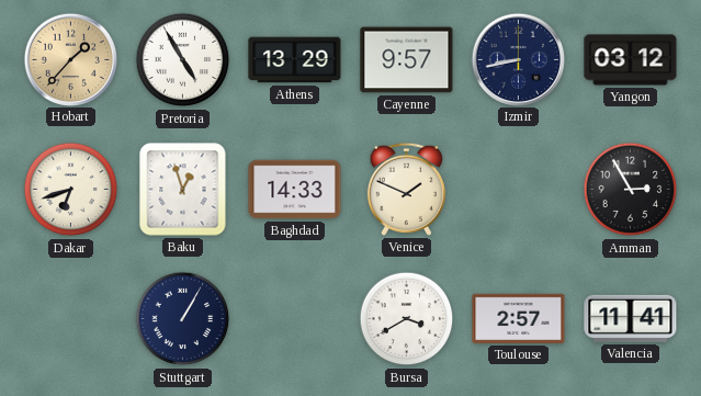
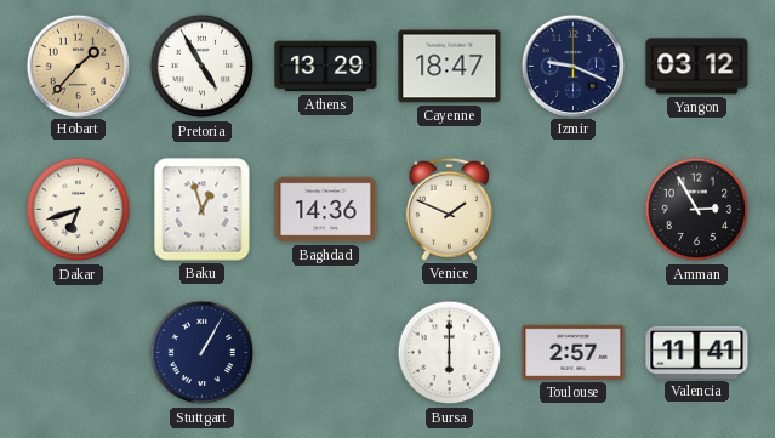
Cayenne: 9:57 -> 18:47 (450, 67)
Izmir: 8:43 -> 9:19 (572, 66)
Baghdad: 14:33 -> 14:36 (326, 210)
Bursa: 3:40 -> 6:00 (450, 353)
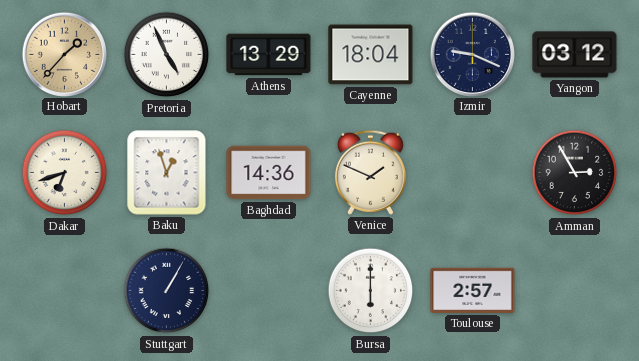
Pretoria: 4:55 -> 4:56 (167, 55)
Cayenne: 18:47 -> 18:04 (371, 55)
Valencia: 11:41 -> none (697, 352)
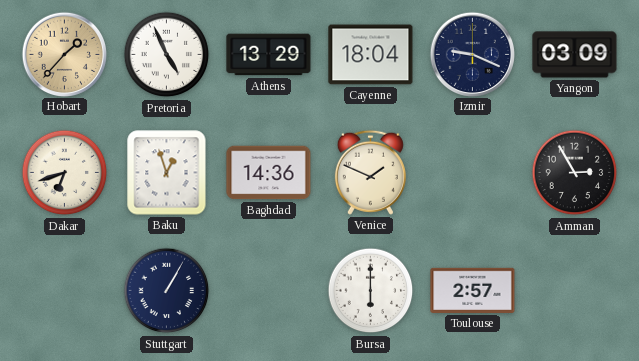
Yangon: 03:12 -> 03:09 (575, 55)
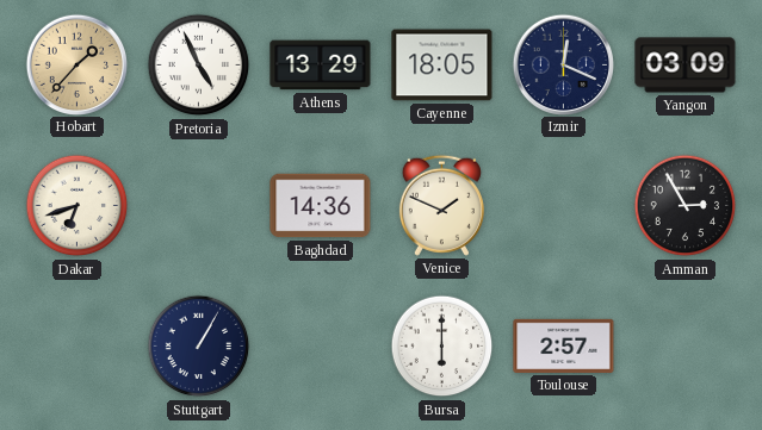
Cayenne: 18:04 -> 18:05 (442, 66)
Izmir: 9:19 -> 12:19 (563, 64)
Baku: 12:57 -> none (167, 173)
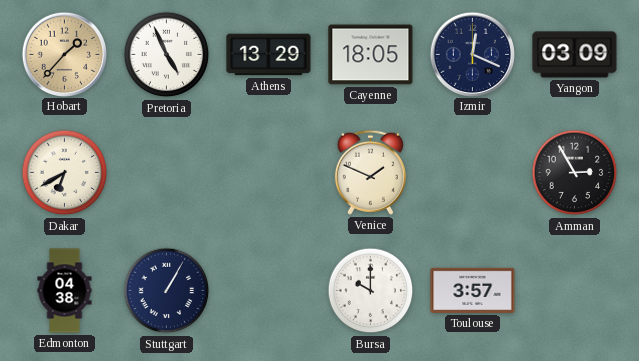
Dakar: 6:42 -> 6:40 (65, 173)
Baghdad: 14:36 -> none (321, 206)
Edmonton: none -> 04:38 (65, 291)
Bursa: 6:00 -> 10:00 (371, 291)
Toulouse: 2:57 -> 3:57 (473, 290)
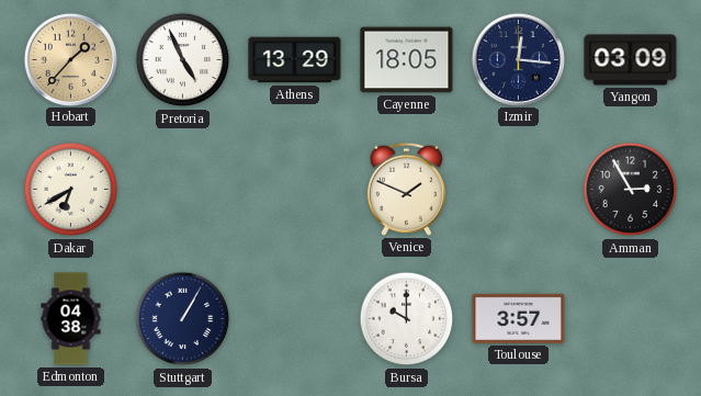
Izmir: 12:19 -> 12:16 (518, 59)
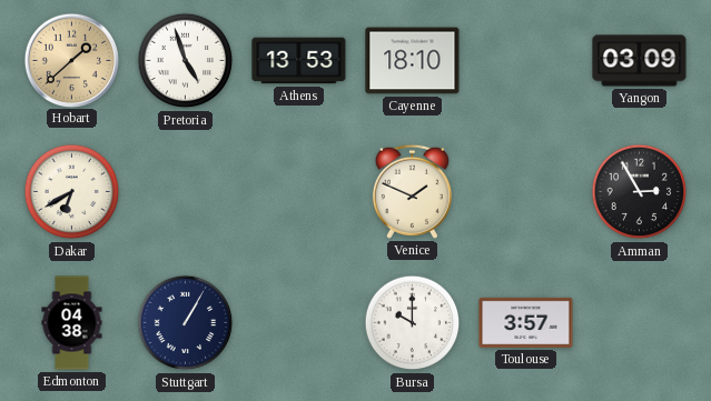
Hobart: 1:37 -> 1:38 (71, 60)
Pretoria: 4:56 -> 4:57 (186, 61)
Athens: 13:29 -> 13:53 (299, 61)
Cayenne: 18:05 -> 18:10 (413, 61)
Izmir: 12:16 -> none (518, 59)
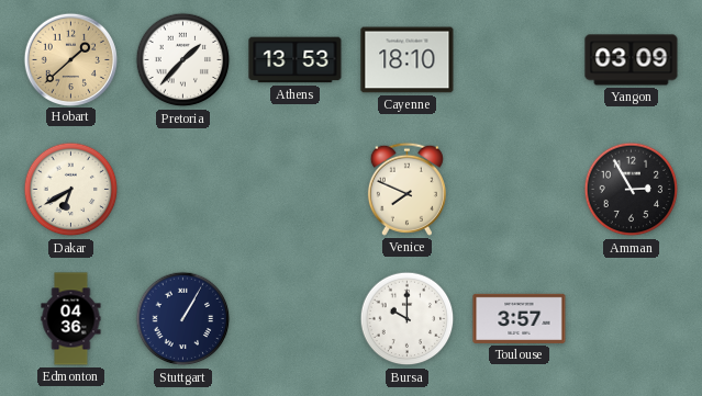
Pretoria: 4:57 -> 1:37 (183, 60)
Venice: 1:49 -> 7:49 (406, 189)
Edmonton: 04:38 -> 04:36 (71, 319)
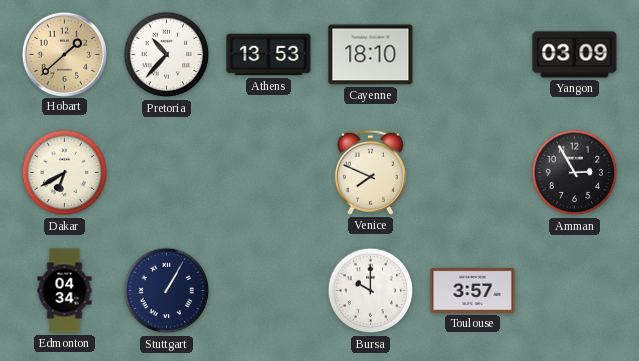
Pretoria: 1:37 -> 10:37 (167, 55)
Edmonton: 04:36 -> 04:34 (65, 291)
